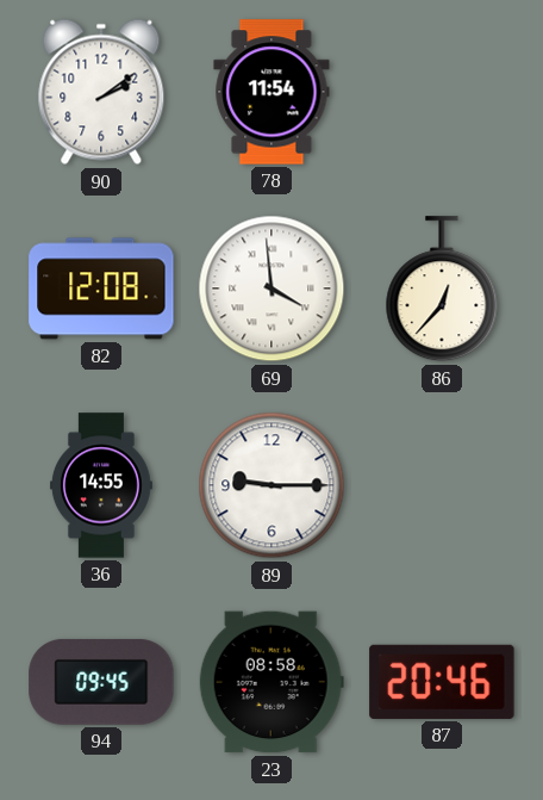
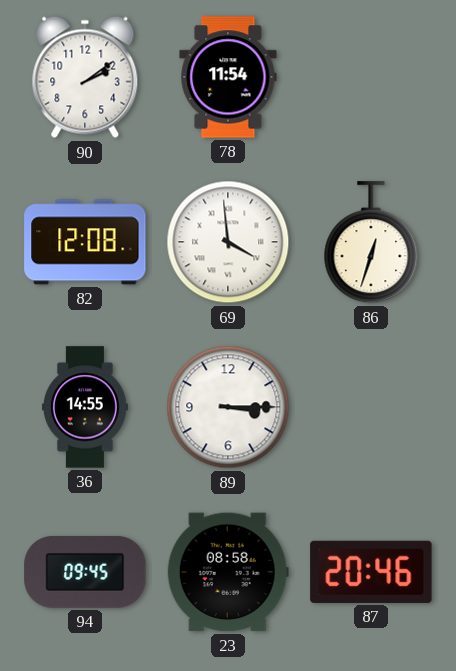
86: 12:37 -> 12:33 (371, 243)
89: 9:15 -> 3:15 (228, 407)
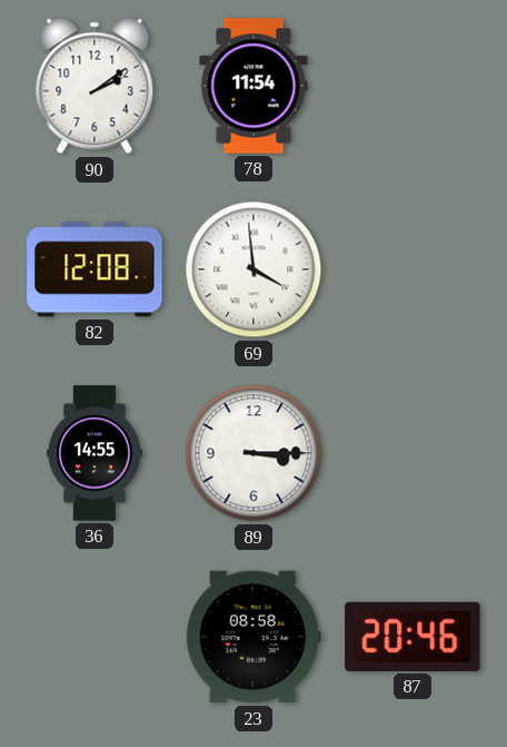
86: 12:33 -> none (371, 243)
94: 09:45 -> none (85, 572)
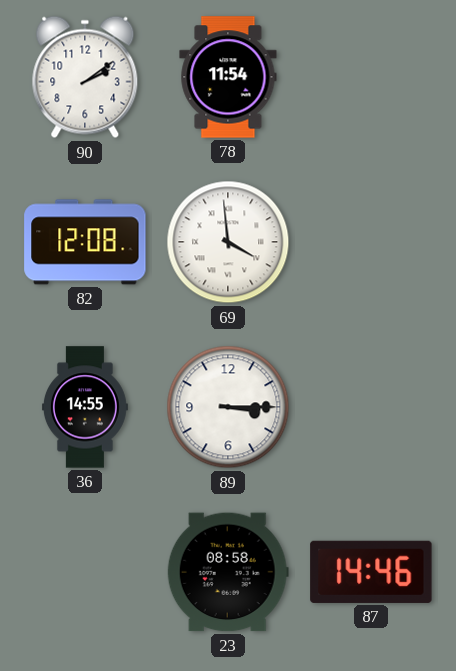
87: 20:46 -> 14:46 (371, 572)
